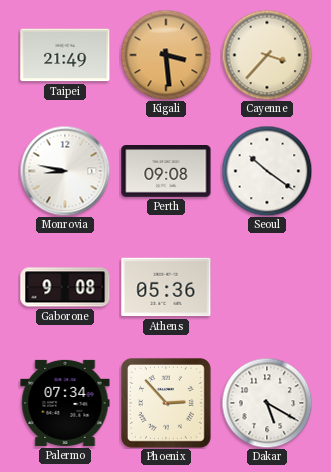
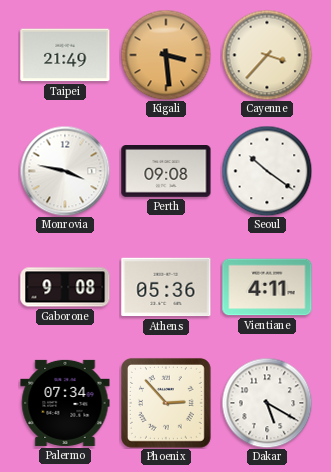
Monrovia: 8:47 -> 3:47 (65, 171)
Vientiane: none -> 4:11 (267, 287)
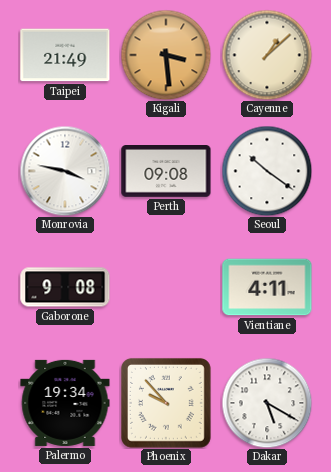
Cayenne: 3:37 -> 1:08 (267, 55)
Athens: 05:36 -> none (166, 287)
Palermo: 07:34 -> 19:34 (65, 403)
Phoenix: 2:53 -> 9:53 (166, 403)
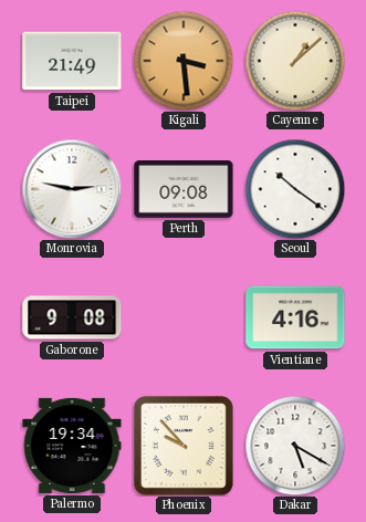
Monrovia: 3:47 -> 2:47 (72, 189)
Vientiane: 4:11 -> 4:16 (295, 317)
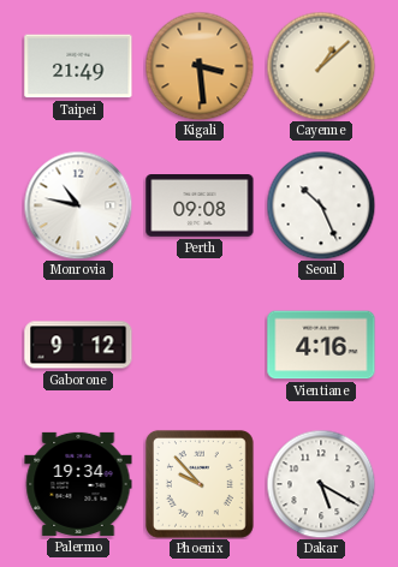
Monrovia: 2:47 -> 10:47 (78, 205)
Seoul: 10:21 -> 10:26 (321, 205)
Gaborone: 9:08 -> 9:12 (78, 345)
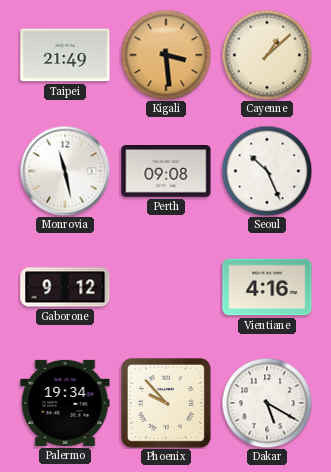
Monrovia: 10:47 -> 11:28 (65, 171)
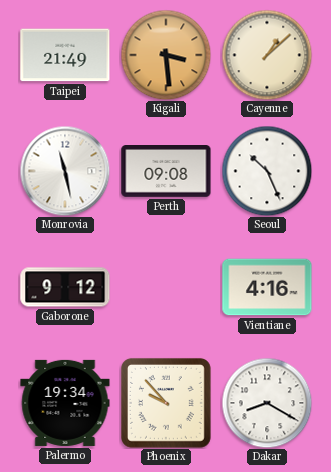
Dakar: 5:20 -> 8:20 (267, 403)
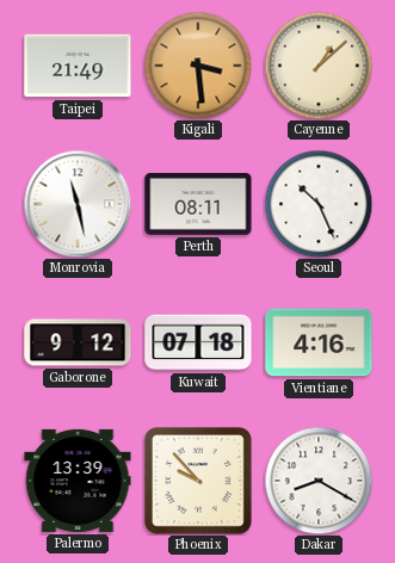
Perth: 09:08 -> 08:11 (198, 205)
Kuwait: none -> 07:18 (198, 342)
Palermo: 19:34 -> 13:39 (78, 481)
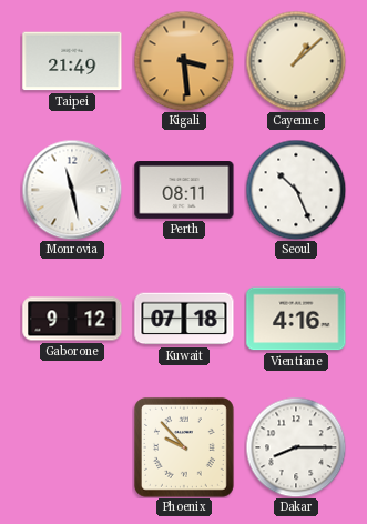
Palermo: 13:39 -> none (78, 481)
Dakar: 8:20 -> 8:15 (296, 447)
